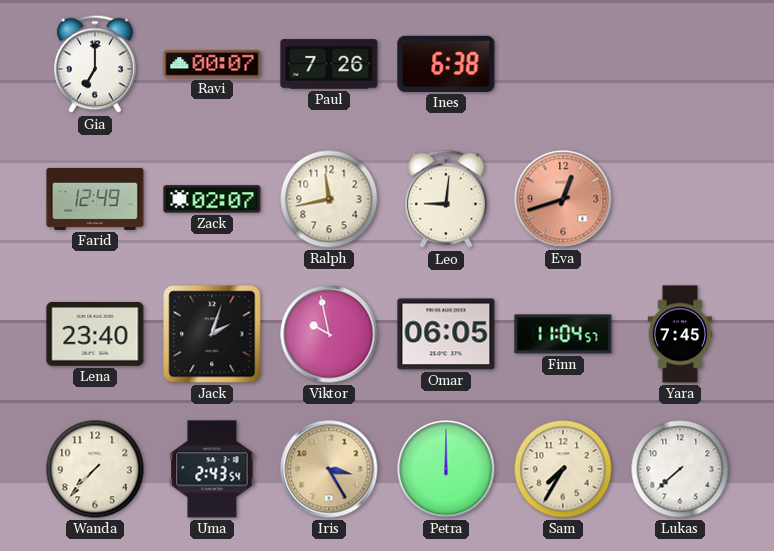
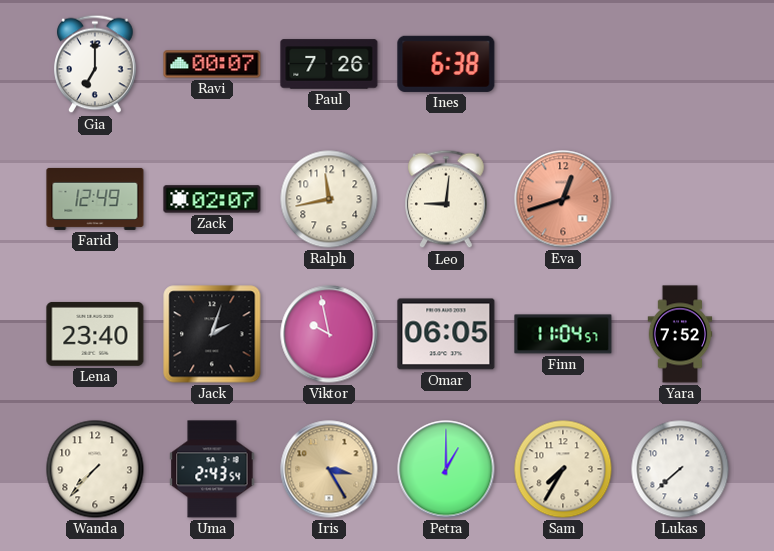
Yara: 7:45 -> 7:52 (680, 334)
Petra: 12:00 -> 1:00 (446, 469)
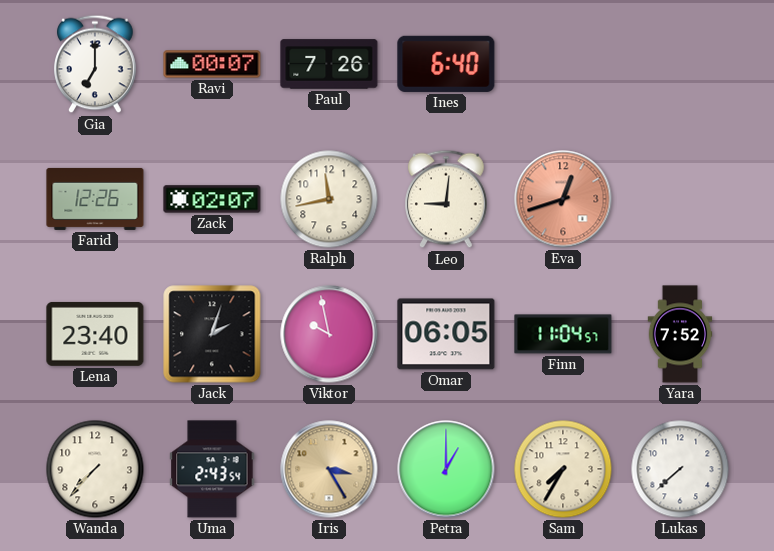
Ines: 6:38 -> 6:40 (446, 64)
Farid: 12:49 -> 12:26 (95, 199)
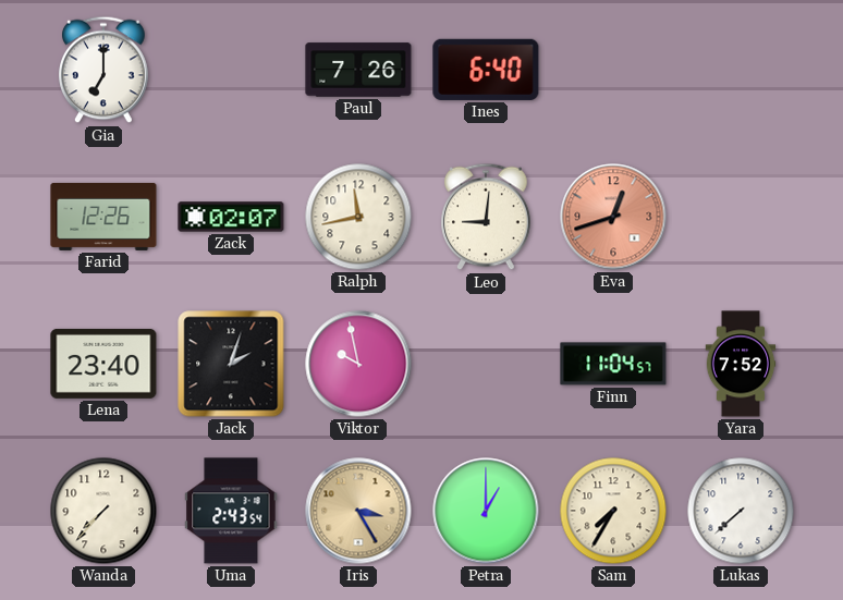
Ravi: 00:07 -> none (212, 64)
Omar: 06:05 -> none (446, 334)
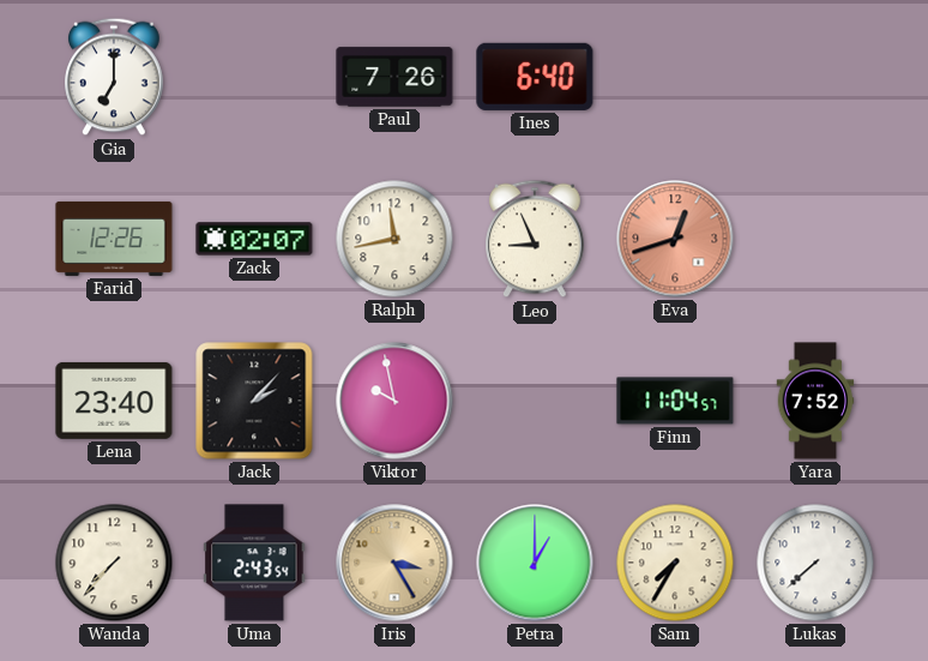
Leo: 9:01 -> 8:56 (535, 239)
Jack: 2:03 -> 2:07 (254, 401)
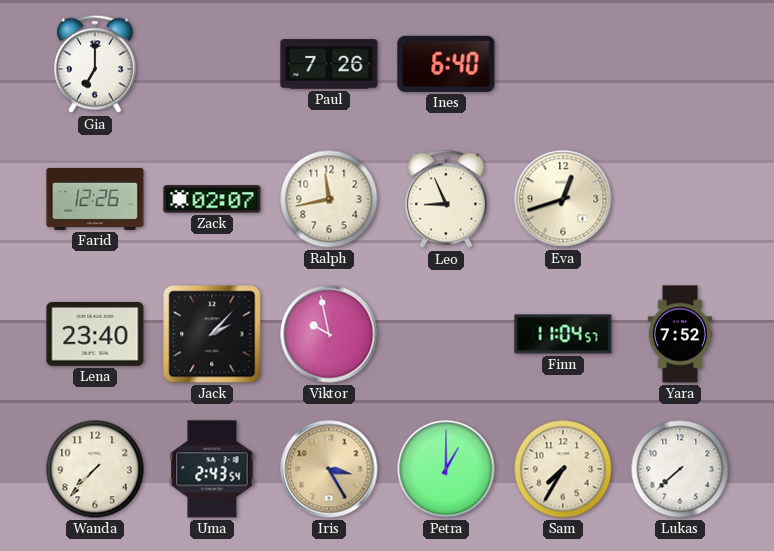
Eva dial: salmon -> cream (563, 199)
